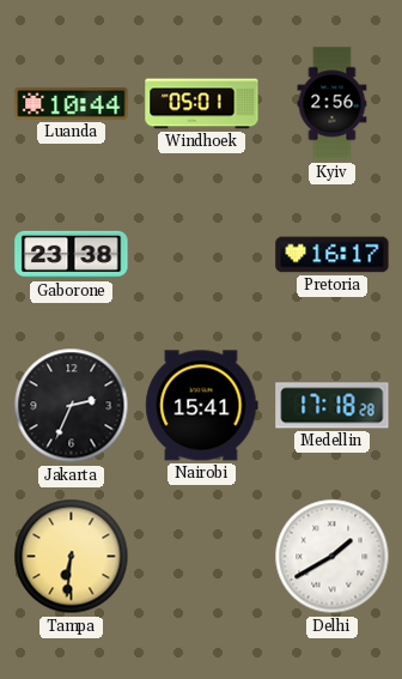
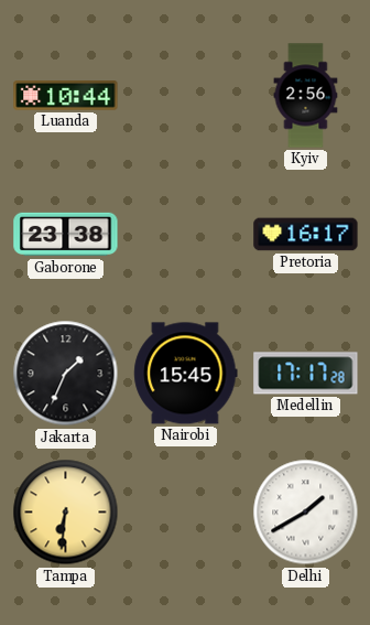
Windhoek: 05:01 -> none (202, 104)
Jakarta: 2:34 -> 1:34 (66, 374)
Nairobi: 15:41 -> 15:45 (186, 374)
Medellin: 17:18 -> 17:17 (306, 374)
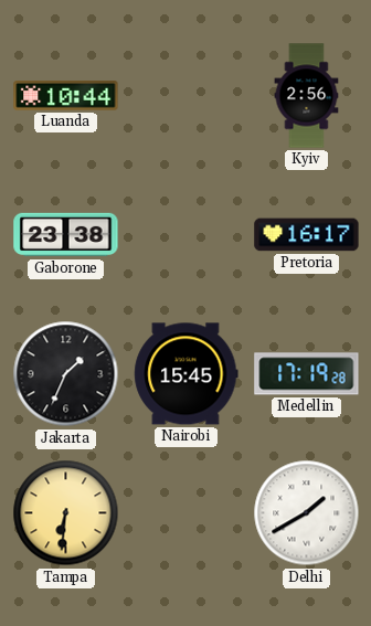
Medellin: 17:17 -> 17:19 (307, 374)
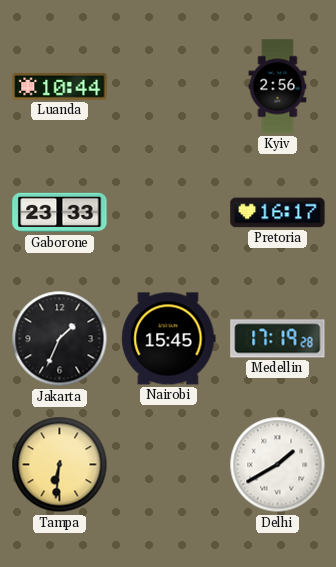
Gaborone: 23:38 -> 23:33 (60, 213)
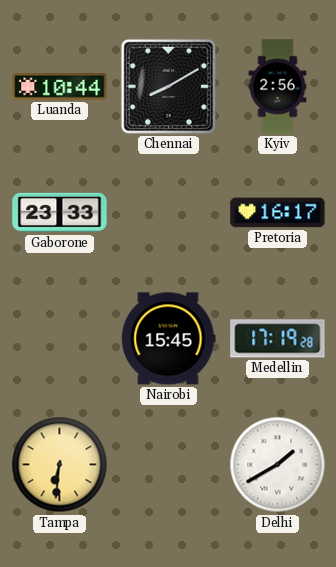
Chennai: none -> 8:10 (168, 86)
Jakarta: 1:34 -> none (60, 339)
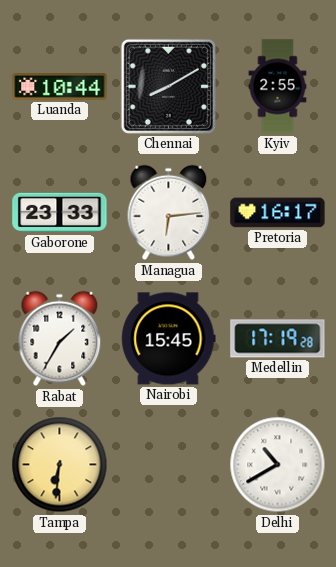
Kyiv: 2:56 -> 2:55 (278, 87)
Managua: none -> 6:14 (169, 213)
Rabat: none -> 1:35 (60, 339)
Delhi: 1:40 -> 10:40 (278, 465)
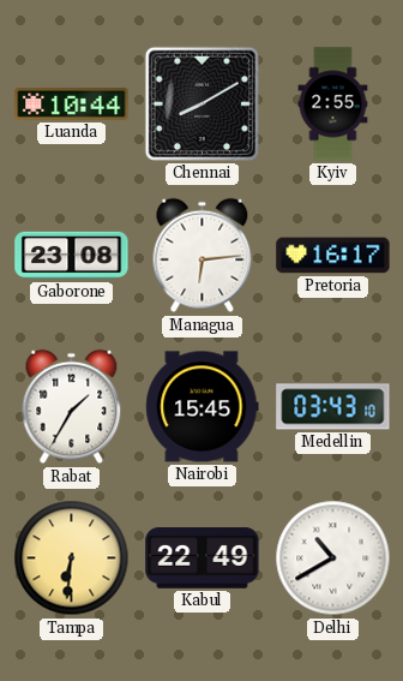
Gaborone: 23:33 -> 23:08 (72, 256)
Medellin: 17:19 -> 03:43 (333, 407)
Kabul: none -> 22:49 (203, 558)
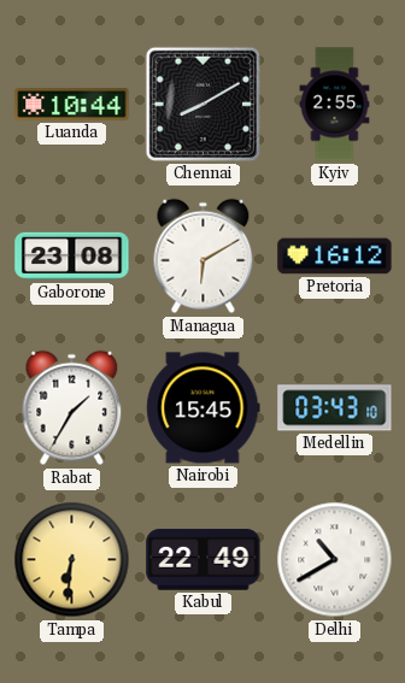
Managua: 6:14 -> 6:10 (204, 257)
Pretoria: 16:17 -> 16:12 (335, 257)
